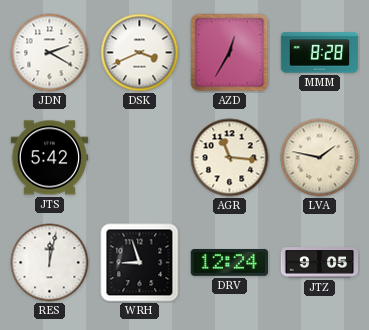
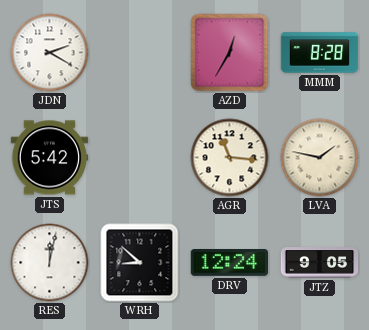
DSK: 3:41 -> none (140, 53)
WRH: 8:57 -> 8:52 (140, 263)
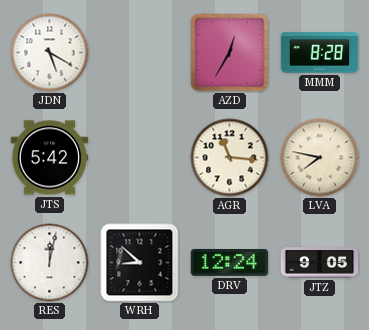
JDN: 2:20 -> 5:20 (50, 53)
LVA: 1:47 -> 7:47 (320, 158)
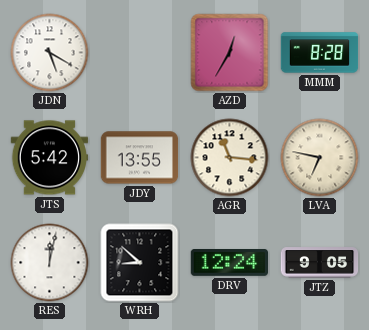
JDY: none -> 13:55 (140, 158)
LVA: 7:47 -> 6:47 (320, 158)
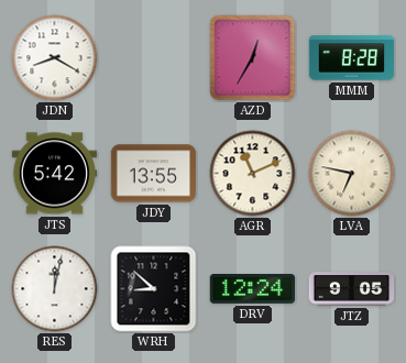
JDN: 5:20 -> 8:20 (55, 58)
AGR: 11:16 -> 11:11 (253, 174)
